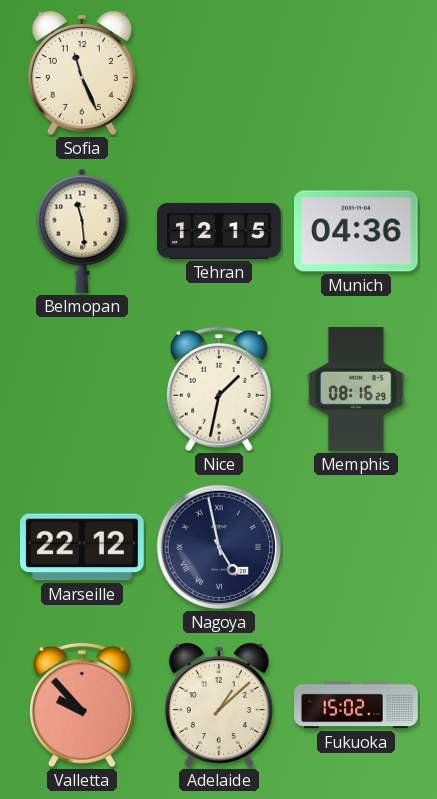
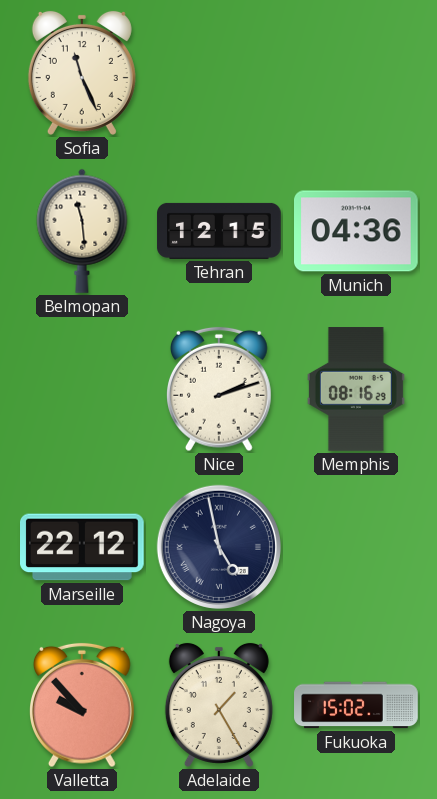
Nice: 1:32 -> 2:12 (220, 389)
Adelaide: 1:08 -> 1:25 (219, 705)
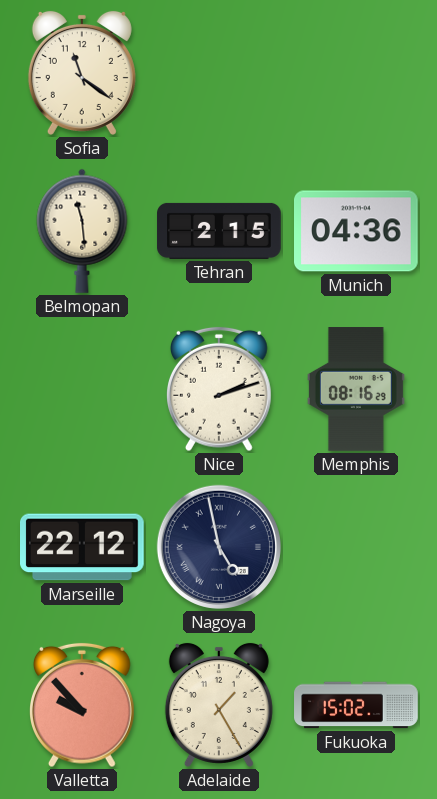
Sofia: 11:26 -> 11:21 (82, 73)
Tehran: 12:15 -> 2:15 (219, 231)
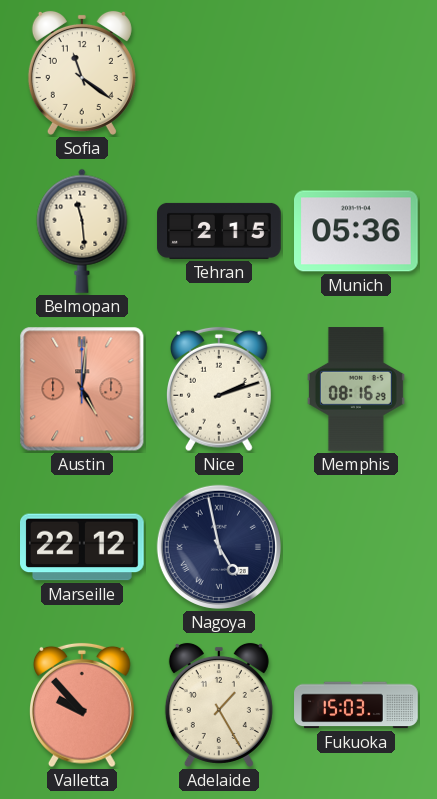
Munich: 04:36 -> 05:36 (357, 231)
Austin: none -> 5:01 (82, 389)
Fukuoka: 15:02 -> 15:03 (356, 705)
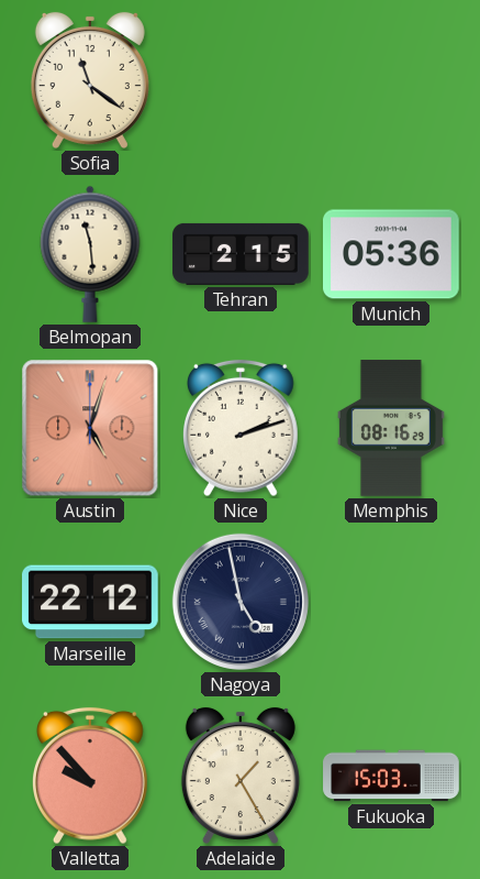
Austin: 5:01 -> 5:03 (90, 428)
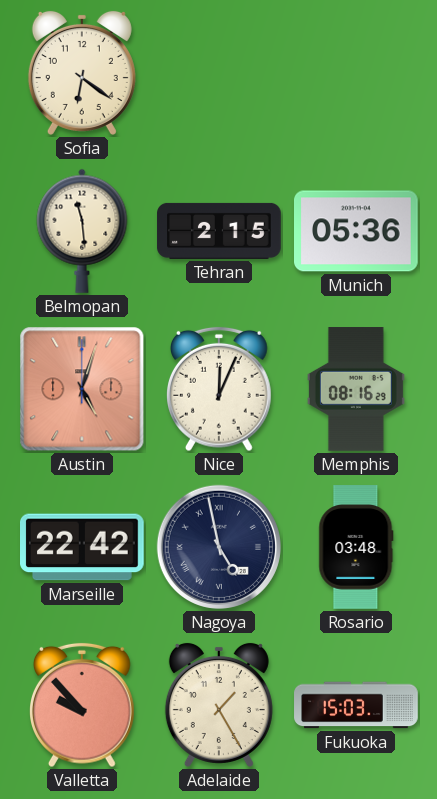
Sofia: 11:21 -> 6:21 (82, 73)
Nice: 2:12 -> 12:04 (220, 389)
Marseille: 22:12 -> 22:42 (83, 547)
Rosario: none -> 03:48 (356, 547)
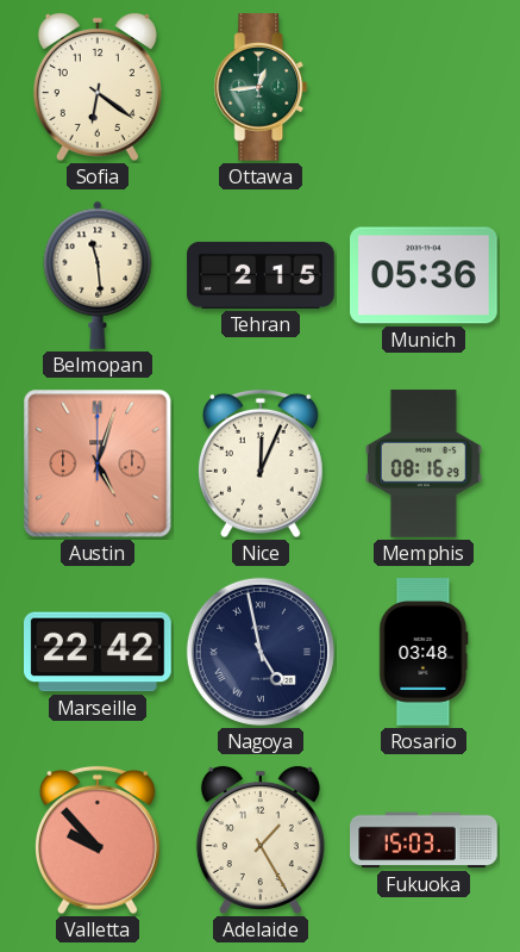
Ottawa: none -> 12:44 (261, 87)
